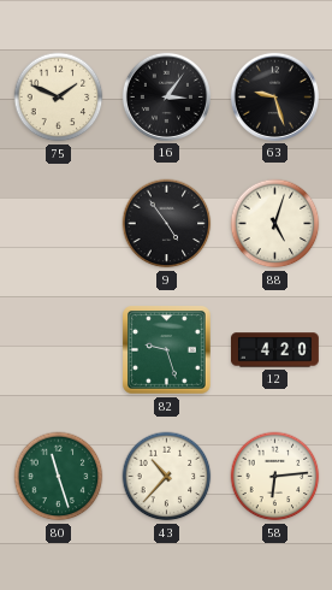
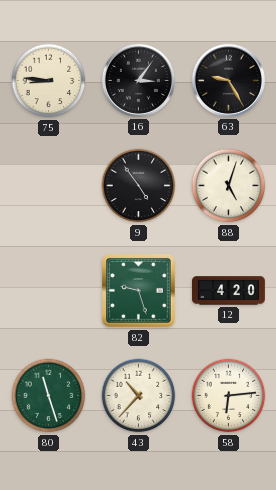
75: 1:49 -> 8:46 (49, 81)
63: 9:27 -> 9:25 (228, 80)
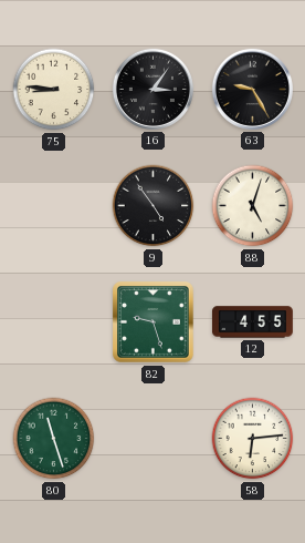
12: 4:20 -> 4:55 (252, 322)
43: 10:37 -> none (139, 396)
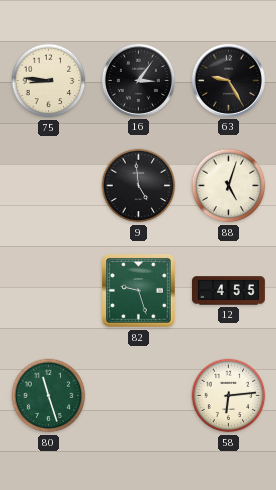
9: 4:54 -> 4:59 (139, 186)
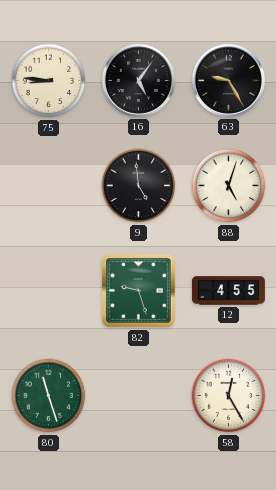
16: 3:06 -> 5:06 (138, 80)
58: 6:14 -> 12:25 (229, 396)
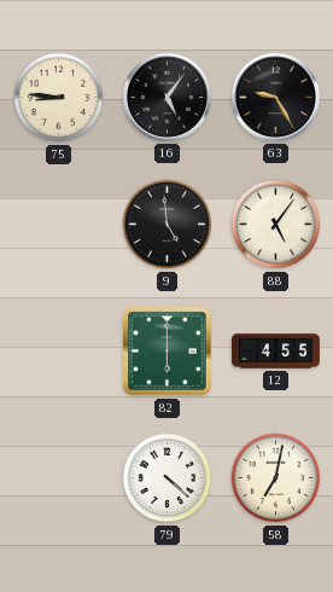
88: 5:03 -> 5:06 (276, 225)
82: 9:27 -> 6:00 (168, 352)
80: 11:27 -> none (49, 396)
79: none -> 4:22 (168, 478)
58: 12:25 -> 7:02 (276, 478)
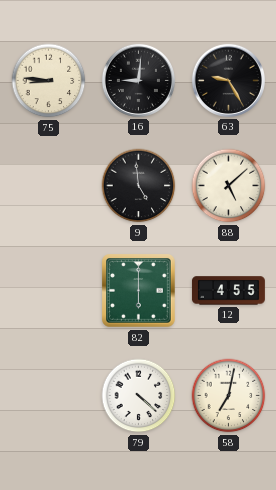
16: 5:06 -> 9:01 (138, 80)
88: 5:06 -> 5:08 (229, 186)
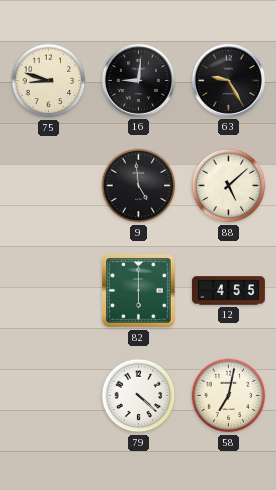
75: 8:46 -> 8:48 (49, 81)
